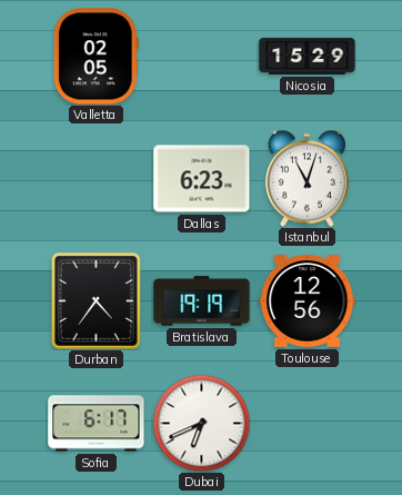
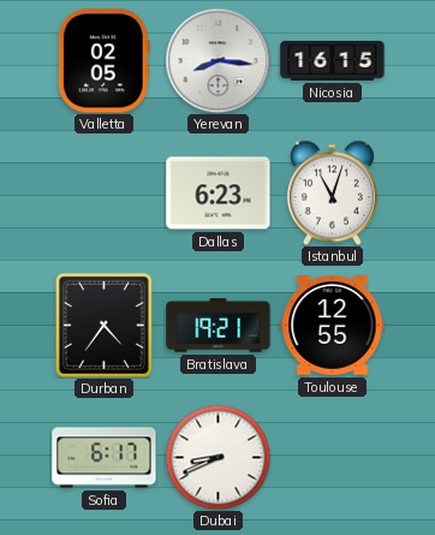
Yerevan: none -> 8:16 (218, 60)
Nicosia: 15:29 -> 16:15 (333, 60)
Bratislava: 19:19 -> 19:21 (219, 326)
Toulouse: 12:56 -> 12:55 (333, 326)
Dubai: 6:41 -> 8:41 (218, 457)
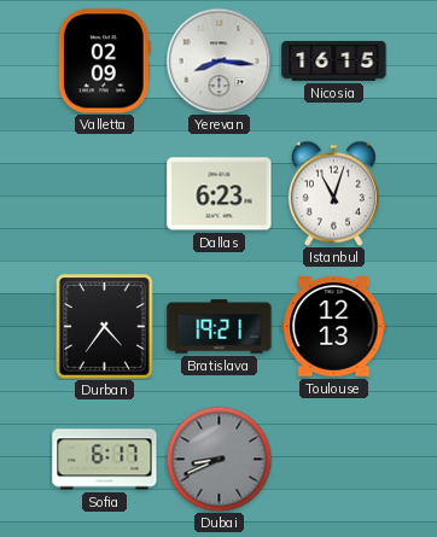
Valletta: 02:05 -> 02:09 (104, 62)
Toulouse: 12:55 -> 12:13 (334, 327)
Dubai dial: white -> grey (218, 459)
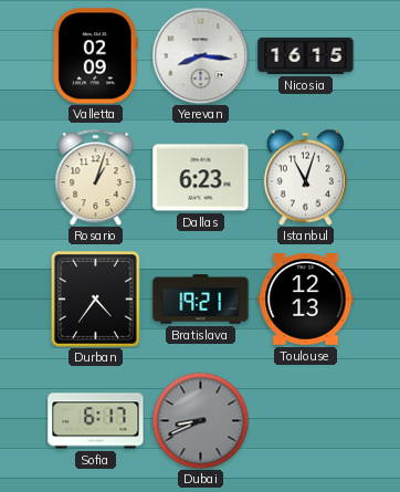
Rosario: none -> 1:03 (96, 177)
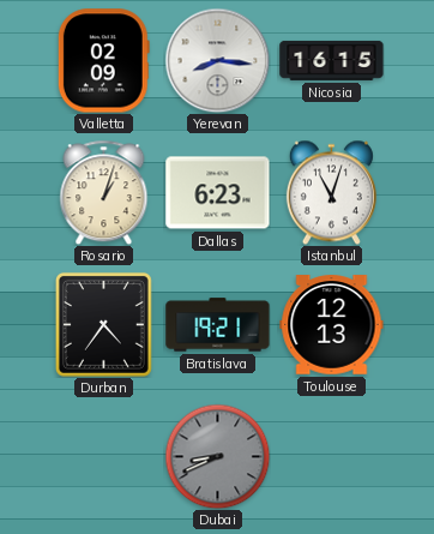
Sofia: 6:17 -> none (96, 421)
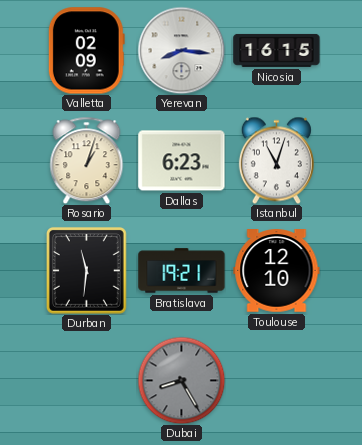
Durban: 4:36 -> 11:31 (86, 270)
Toulouse: 12:13 -> 12:10 (277, 271)
Dubai: 8:41 -> 8:25 (181, 380)
